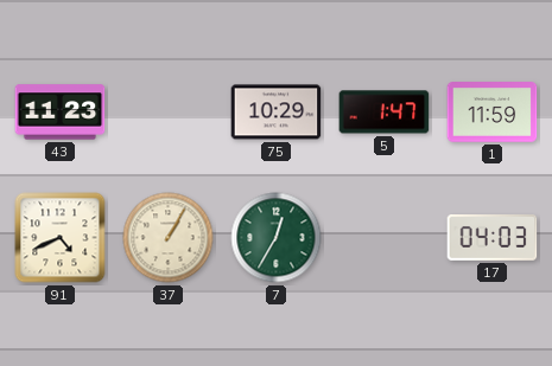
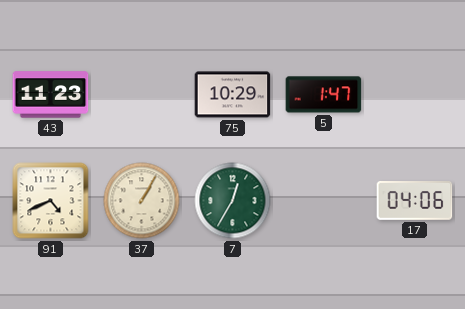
1: 11:59 -> none (493, 113)
17: 04:03 -> 04:06 (415, 201)
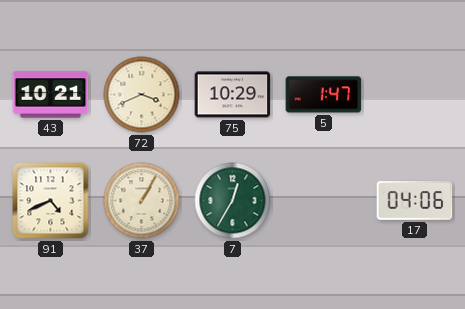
43: 11:23 -> 10:21 (51, 95)
72: none -> 3:41 (142, 95)
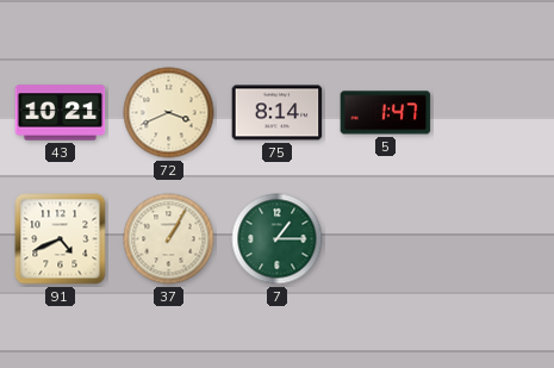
75: 10:29 -> 8:14 (278, 113)
7: 12:35 -> 1:15 (278, 239)
17: 04:06 -> none (415, 201)
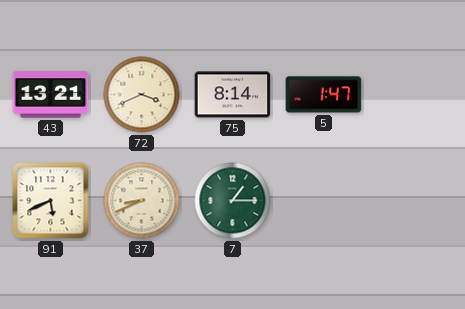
43: 10:21 -> 13:21 (51, 95)
91: 4:41 -> 5:41 (51, 201)
37: 1:05 -> 8:41 (142, 201)
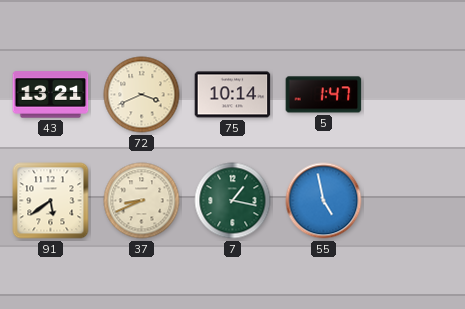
75: 8:14 -> 10:14 (233, 95)
91: 5:41 -> 5:39 (51, 201)
7: 1:15 -> 1:17 (233, 201)
55: none -> 4:58 (324, 201)
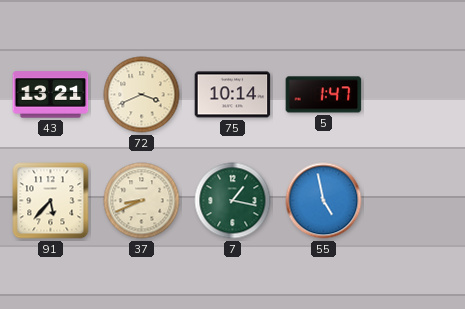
91: 5:39 -> 5:37 (51, 201)
